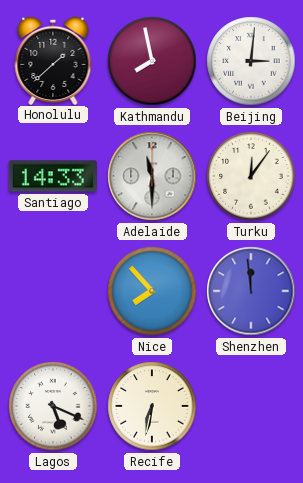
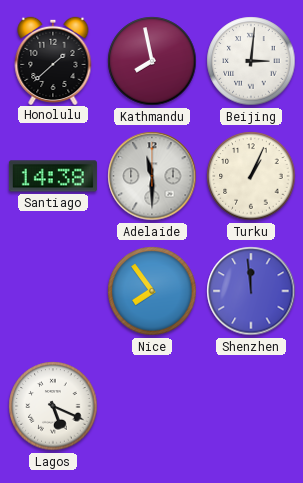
Santiago: 14:33 -> 14:38 (53, 176)
Turku: 12:06 -> 1:04 (251, 176)
Nice: 7:53 -> 7:54 (152, 291)
Recife: 6:32 -> none (152, 406)
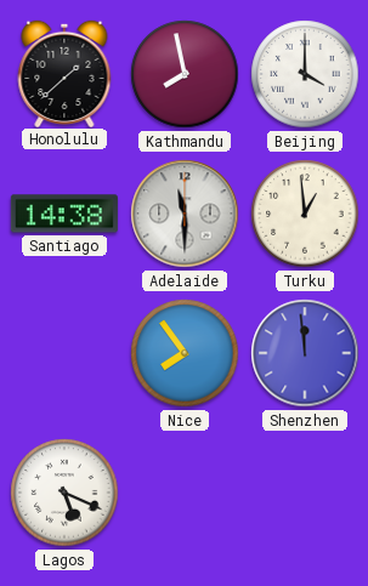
Beijing: 3:01 -> 4:00 (305, 74)
Turku: 1:04 -> 12:59 (305, 214)
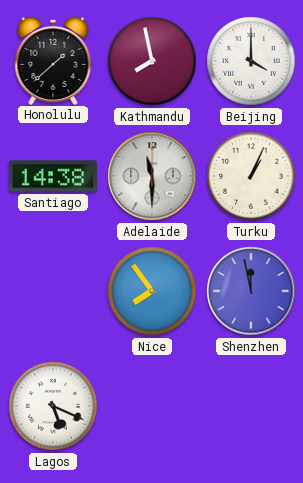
Turku: 12:59 -> 1:04 (251, 176)
Shenzhen: 11:59 -> 11:58 (251, 291)
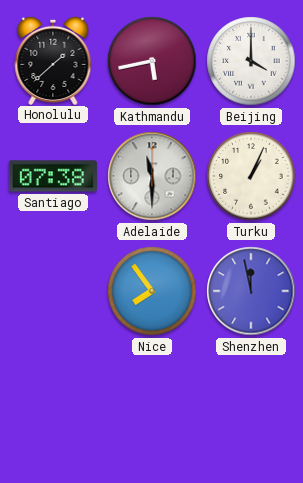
Kathmandu: 7:58 -> 5:43 (152, 61)
Santiago: 14:38 -> 07:38 (53, 176)
Lagos: 5:19 -> none (53, 406)
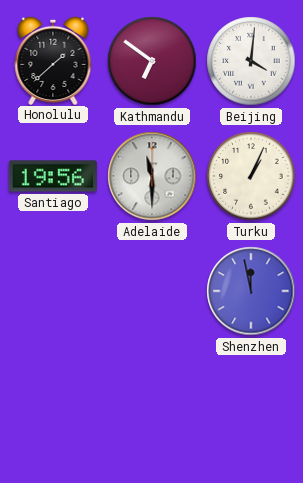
Kathmandu: 5:43 -> 6:51 (152, 61)
Beijing: 4:00 -> 4:01 (251, 61)
Santiago: 07:38 -> 19:56 (53, 176)
Nice: 7:54 -> none (152, 291)
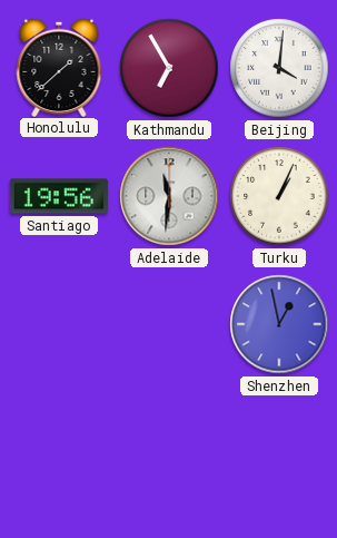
Kathmandu: 6:51 -> 6:55 (169, 68)
Adelaide: 11:30 -> 11:31 (169, 196)
Shenzhen: 11:58 -> 12:58 (279, 324)
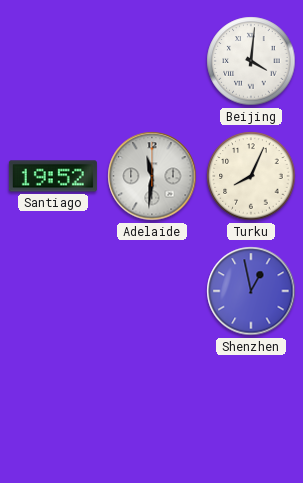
Honolulu: 1:38 -> none (59, 67)
Kathmandu: 6:55 -> none (169, 68)
Santiago: 19:56 -> 19:52 (53, 176)
Turku: 1:04 -> 8:04 (251, 176)
